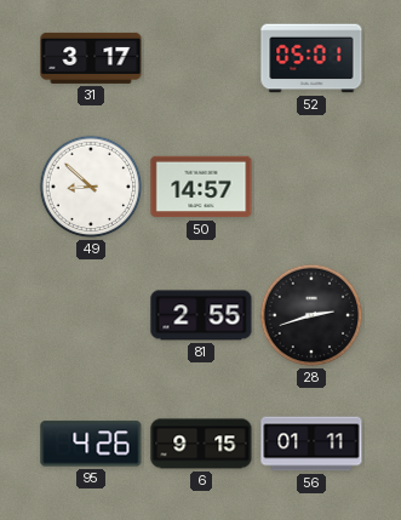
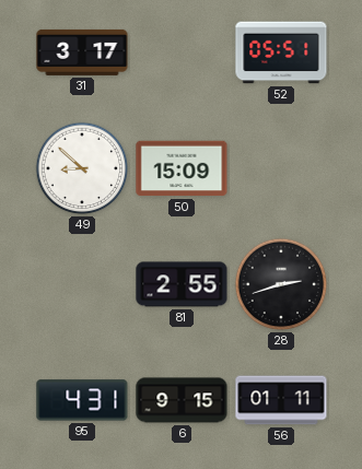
52: 05:01 -> 05:51 (281, 52)
50: 14:57 -> 15:09 (182, 168)
95: 4:26 -> 4:31 (82, 400)
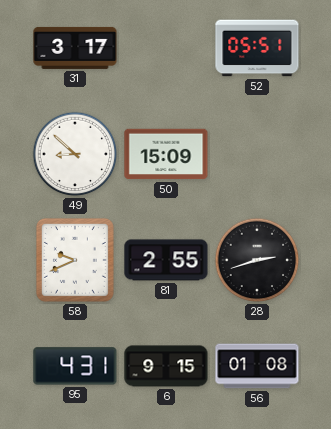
58: none -> 9:41 (75, 260)
56: 01:11 -> 01:08 (257, 366)
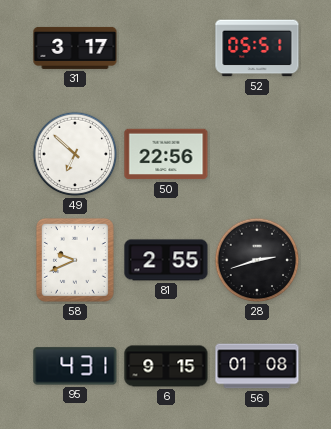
49: 8:52 -> 6:52 (75, 154)
50: 15:09 -> 22:56 (166, 154)
